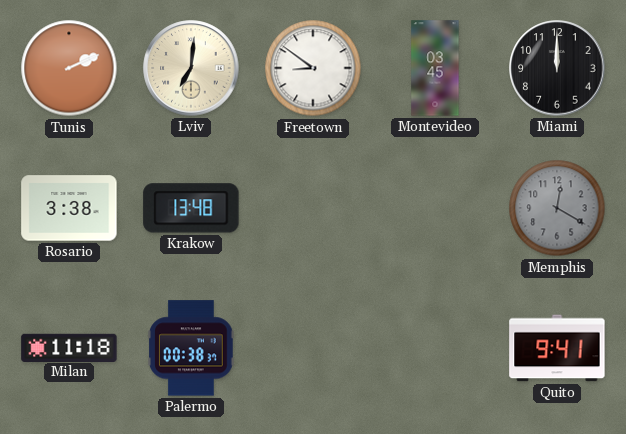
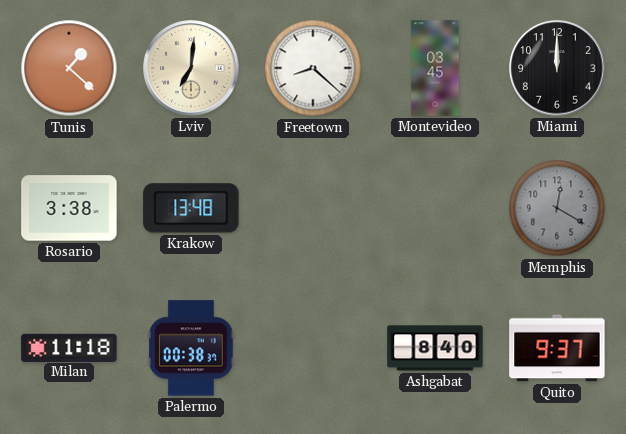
Tunis: 2:11 -> 1:22 (69, 68)
Freetown: 8:51 -> 8:22 (313, 68)
Ashgabat: none -> 8:40 (435, 348)
Quito: 9:41 -> 9:37 (557, 348)
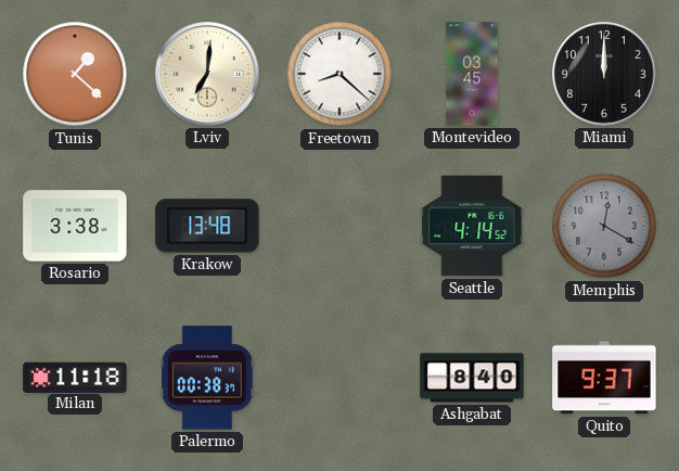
Seattle: none -> 4:14 (472, 226)
